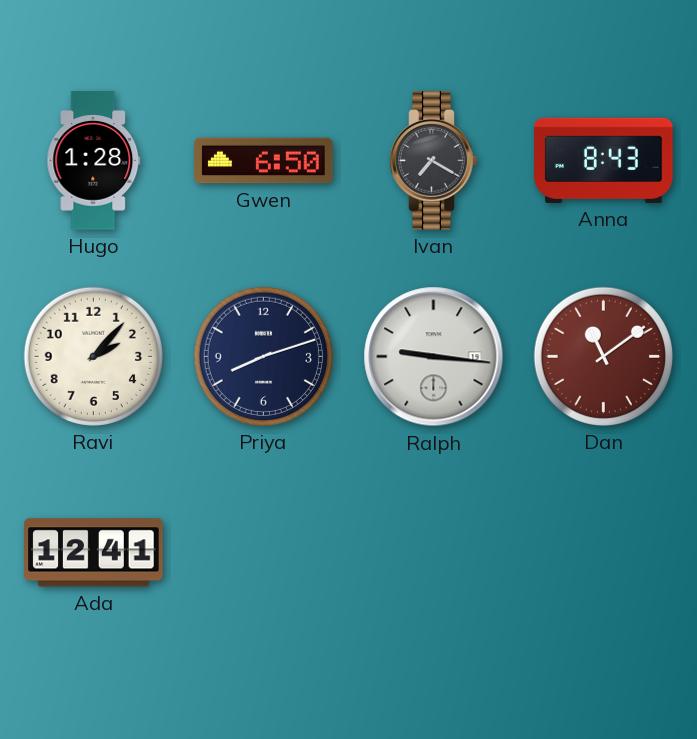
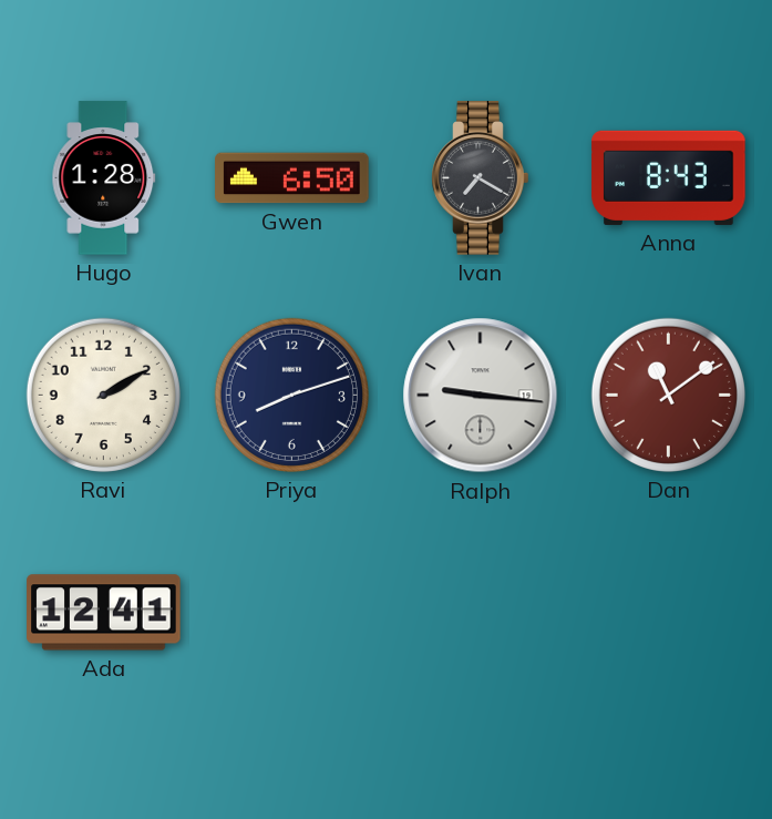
Ravi: 2:07 -> 2:10 (103, 395)
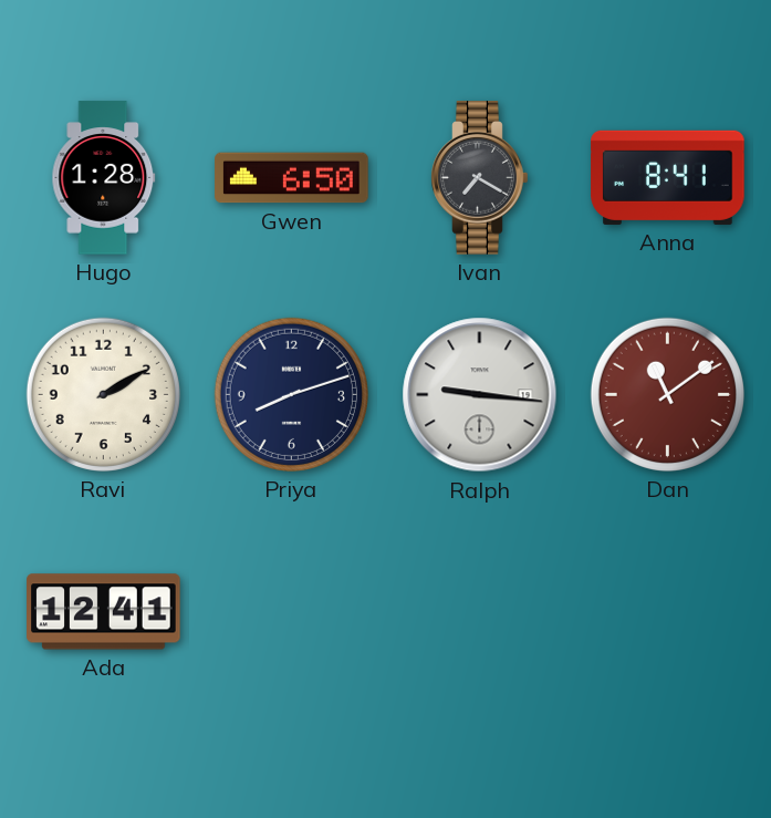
Anna: 8:43 -> 8:41 (668, 177)
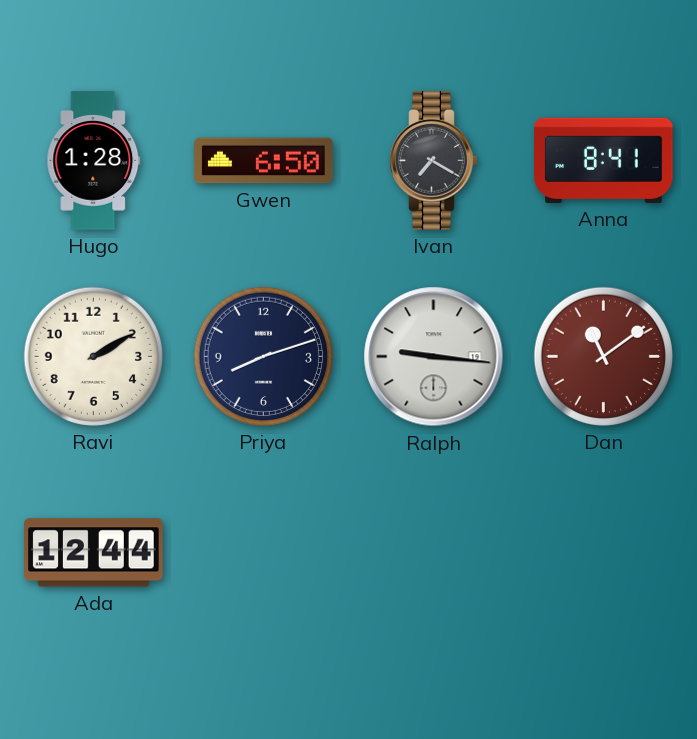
Ada: 12:41 -> 12:44 (94, 553)
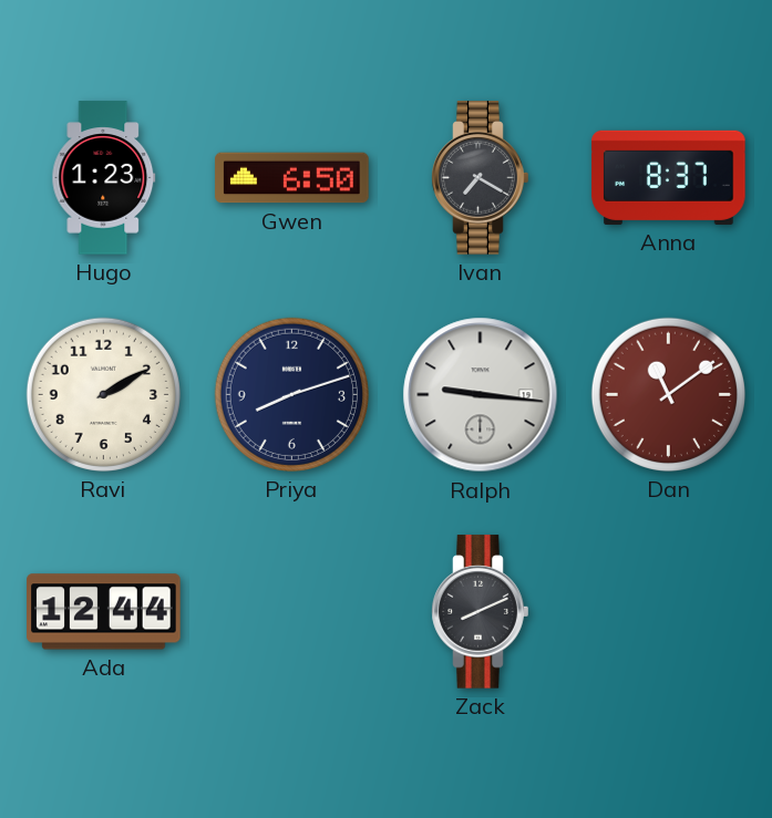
Hugo: 1:28 -> 1:23 (104, 178)
Anna: 8:41 -> 8:37 (669, 177)
Zack: none -> 8:11 (481, 612)
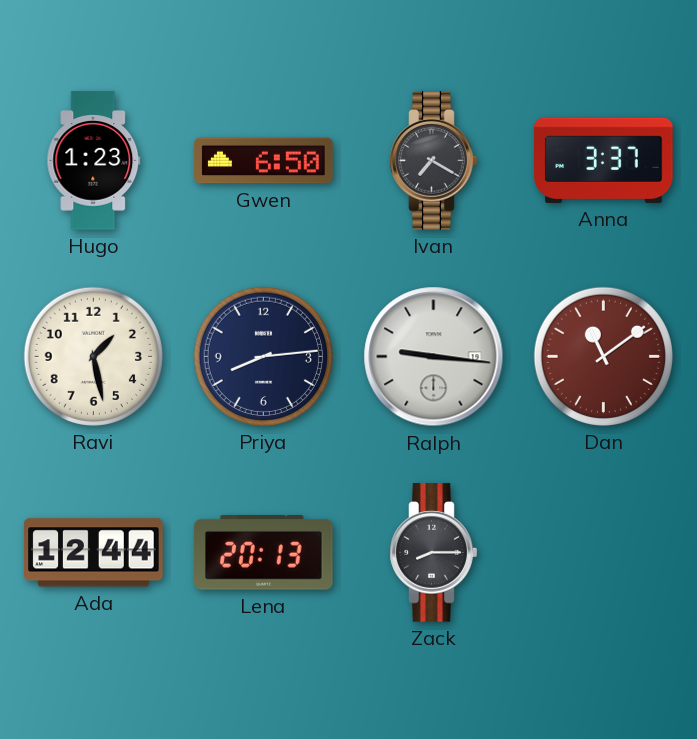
Anna: 8:37 -> 3:37 (604, 160)
Ravi: 2:10 -> 1:28 (93, 356)
Priya: 8:12 -> 8:14 (263, 356)
Lena: none -> 20:13 (264, 553)
Zack: 8:11 -> 8:15 (434, 553)
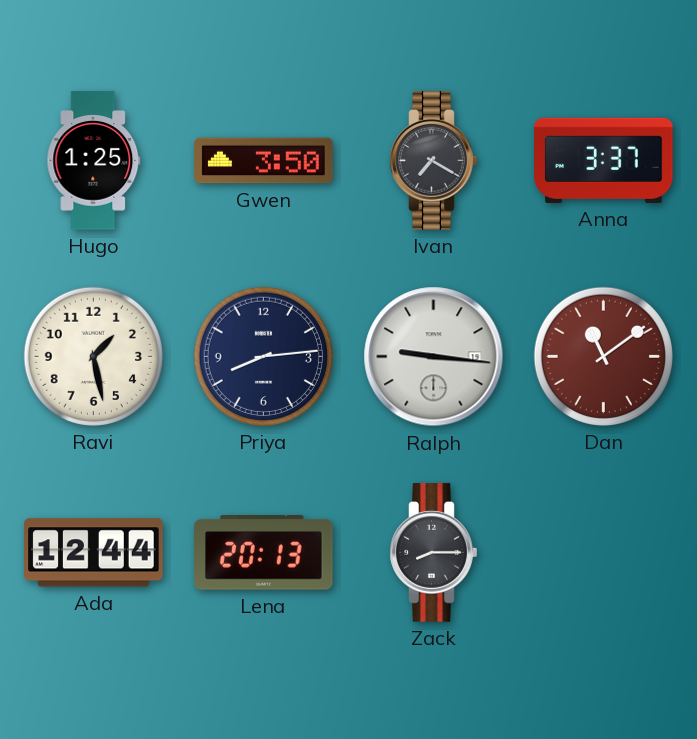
Hugo: 1:23 -> 1:25 (94, 161)
Gwen: 6:50 -> 3:50 (264, 161)
